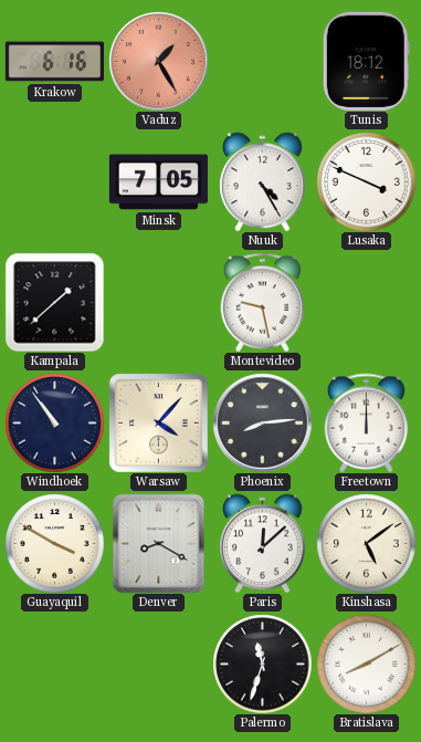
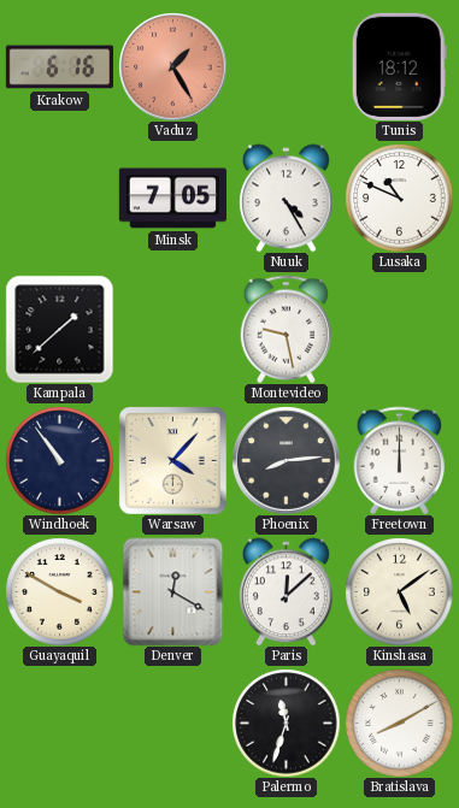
Lusaka: 3:49 -> 10:49 (399, 197)
Denver: 8:20 -> 12:20 (173, 591)
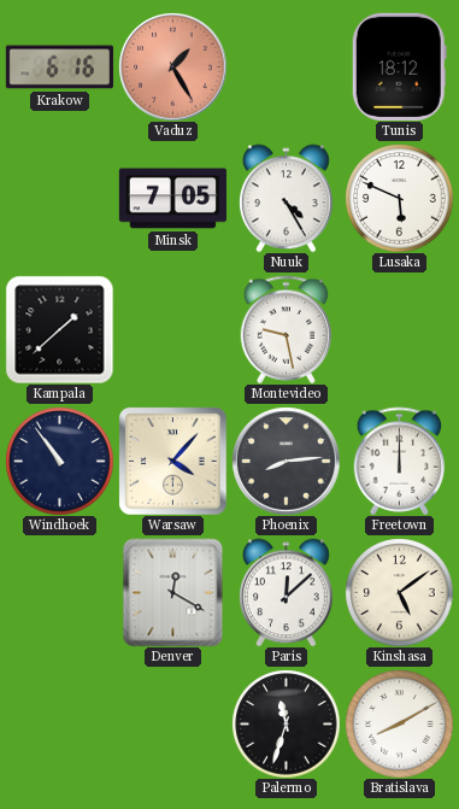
Lusaka: 10:49 -> 5:49 (399, 198)
Guayaquil: 3:50 -> none (59, 591)
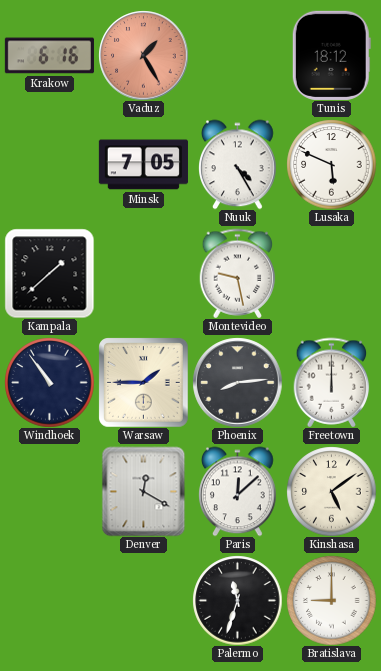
Warsaw: 4:07 -> 1:45 (144, 383)
Bratislava: 8:10 -> 9:00 (331, 600)
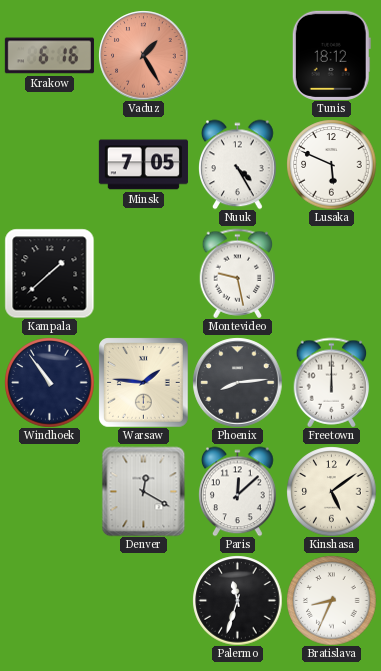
Warsaw: 1:45 -> 1:46 (144, 383)
Bratislava: 9:00 -> 8:34 (331, 600)
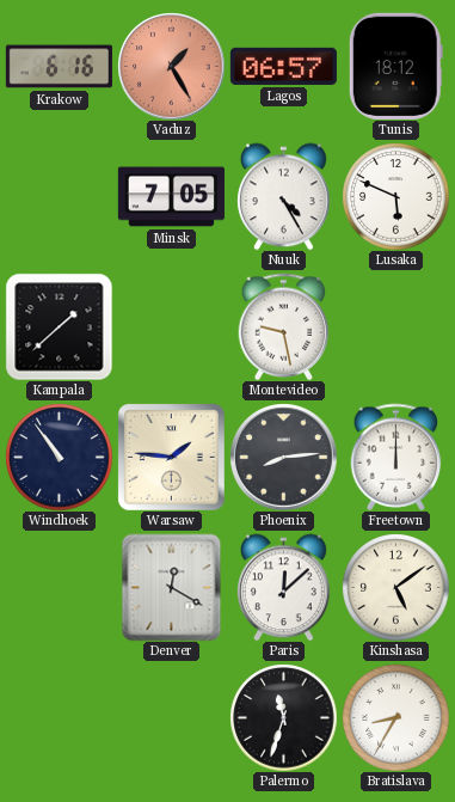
Lagos: none -> 06:57 (283, 66)
Bratislava: 8:34 -> 8:35 (395, 717)
